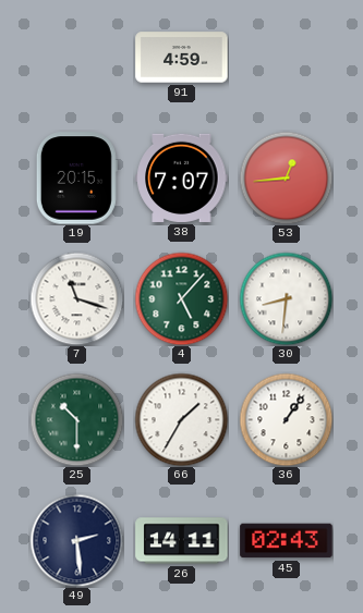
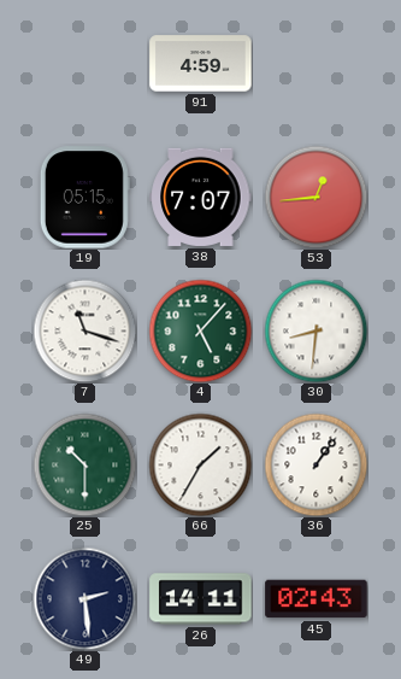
19: 20:15 -> 05:15 (84, 198)
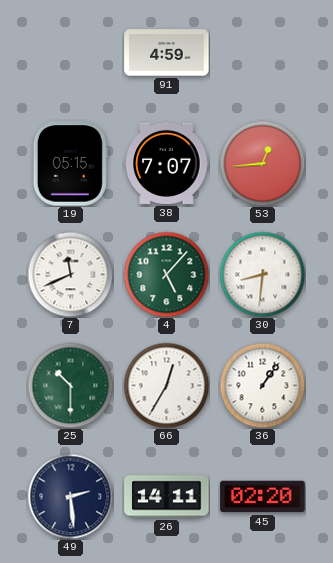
7: 11:18 -> 11:41 (70, 274)
66: 1:35 -> 12:35 (166, 385)
45: 02:43 -> 02:20 (263, 497)
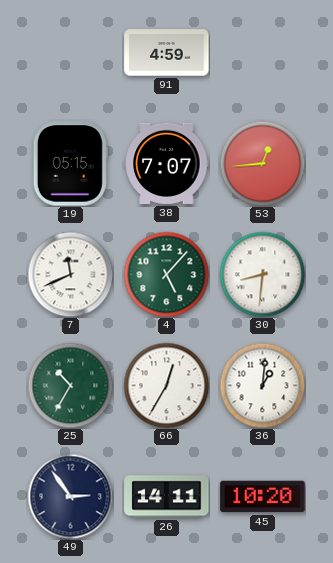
25: 10:30 -> 10:35 (70, 385)
36: 1:06 -> 1:01 (262, 385)
49: 2:29 -> 2:54 (70, 496)
45: 02:20 -> 10:20 (263, 497)
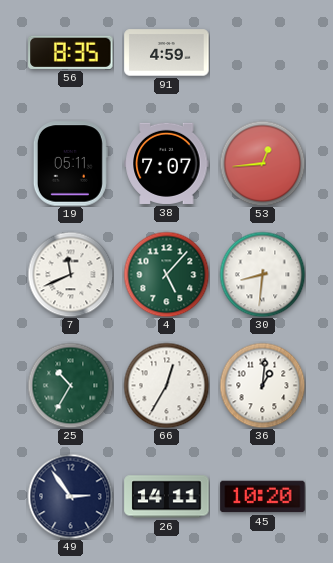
56: none -> 8:35 (71, 52)
19: 05:15 -> 05:11 (70, 164)
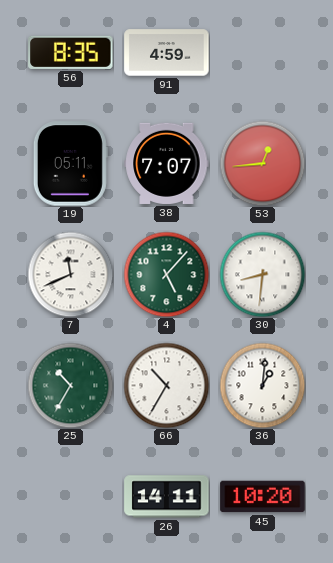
66: 12:35 -> 10:35 (166, 385)
49: 2:54 -> none (70, 496)
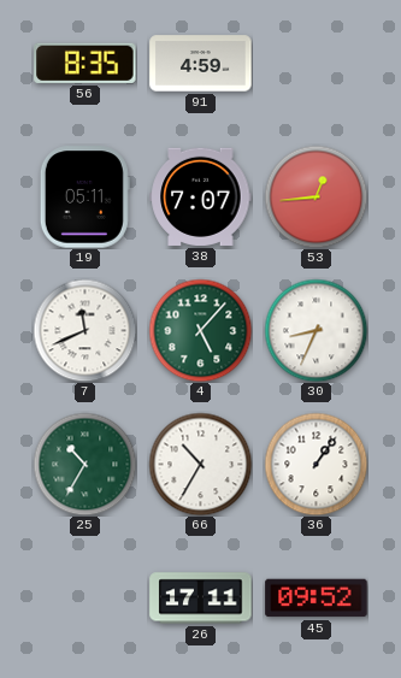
30: 8:31 -> 8:34 (316, 330)
36: 1:01 -> 1:06 (316, 464)
26: 14:11 -> 17:11 (201, 599)
45: 10:20 -> 09:52 (317, 599)
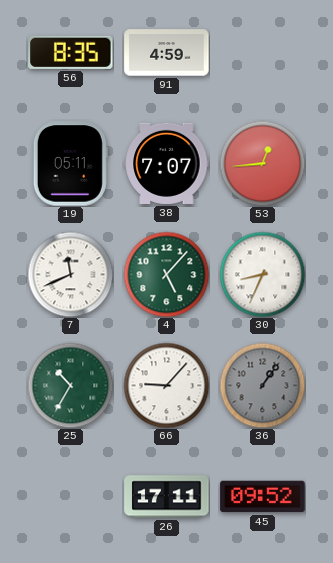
66: 10:35 -> 9:07 (166, 385)
36 dial: white -> grey (262, 385)
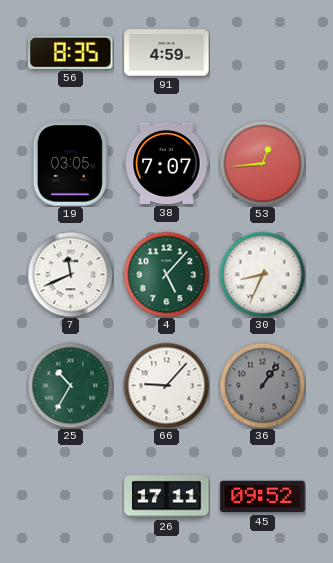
19: 05:11 -> 03:05 (70, 164)
